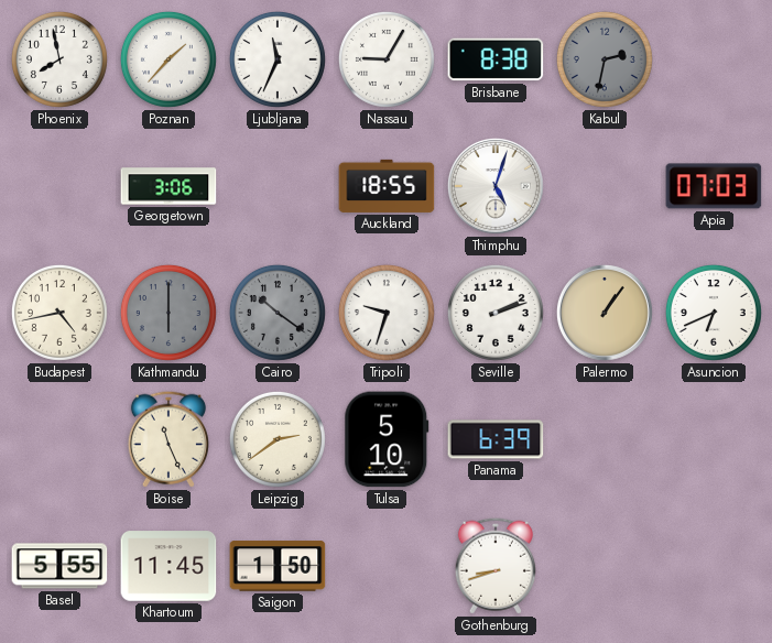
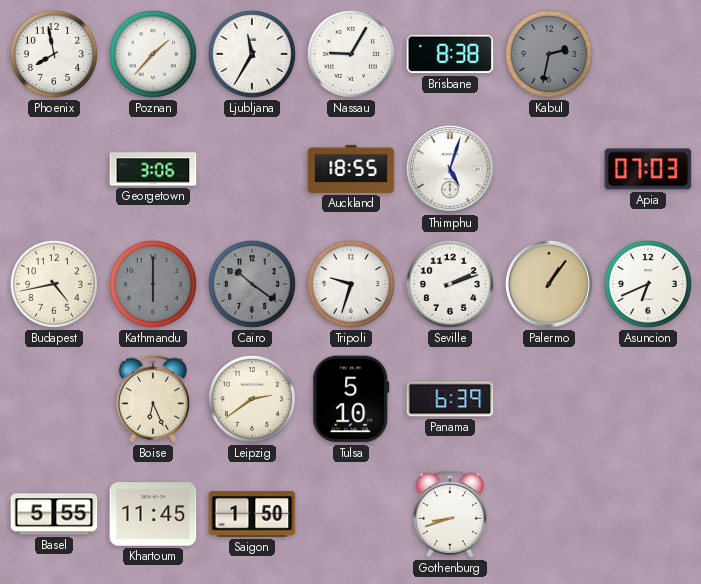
Ljubljana: 11:34 -> 11:35 (252, 54)
Boise: 11:26 -> 6:26 (153, 399)
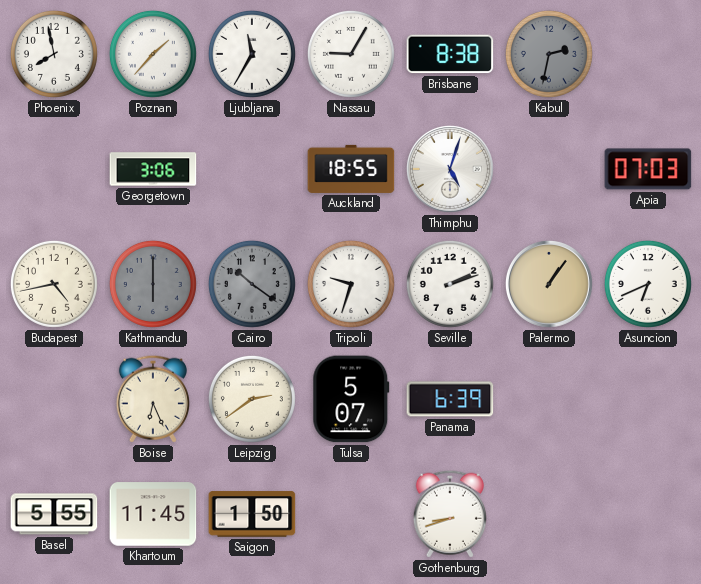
Tulsa: 5:10 -> 5:07 (351, 399)
